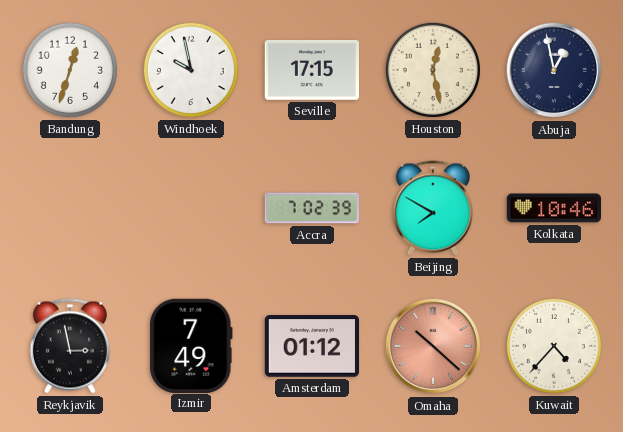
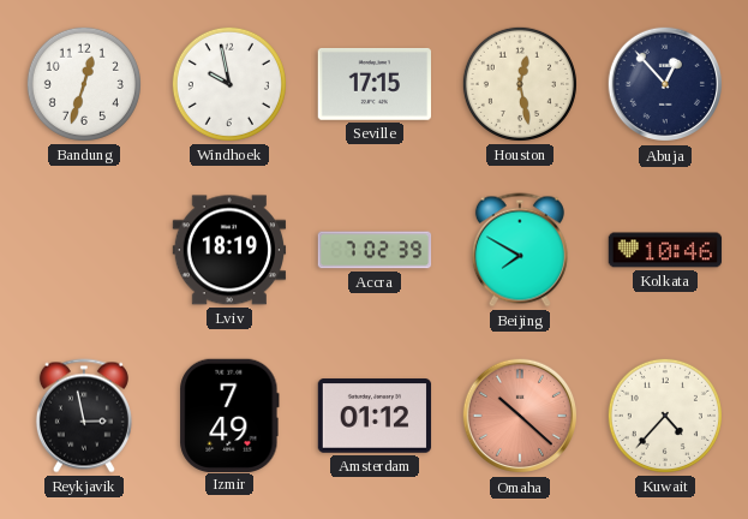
Abuja: 12:58 -> 12:53 (665, 84)
Lviv: none -> 18:19 (229, 250)
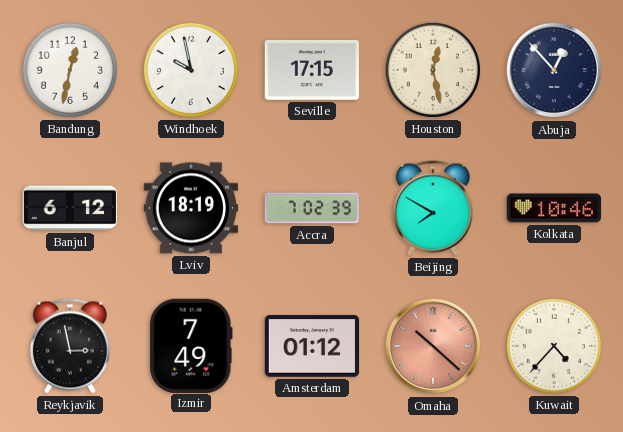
Bandung: 12:33 -> 12:32 (70, 70)
Banjul: none -> 6:12 (69, 208)
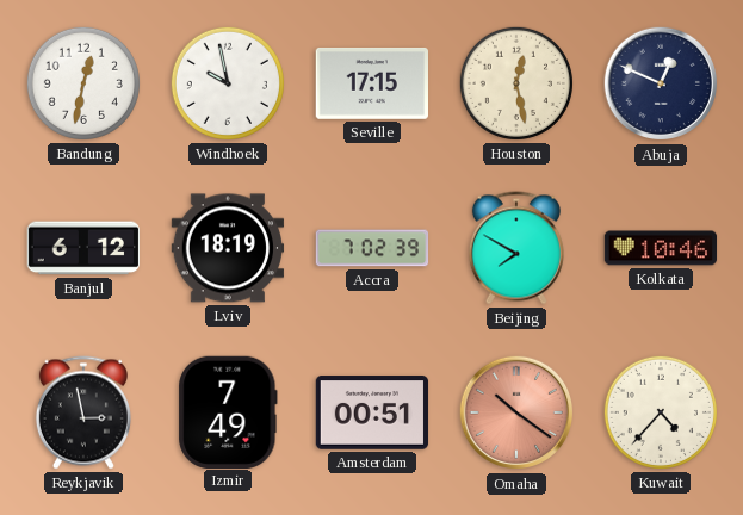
Abuja: 12:53 -> 12:49 (661, 83)
Amsterdam: 01:12 -> 00:51 (372, 412)
Omaha: 10:22 -> 10:21 (516, 412)
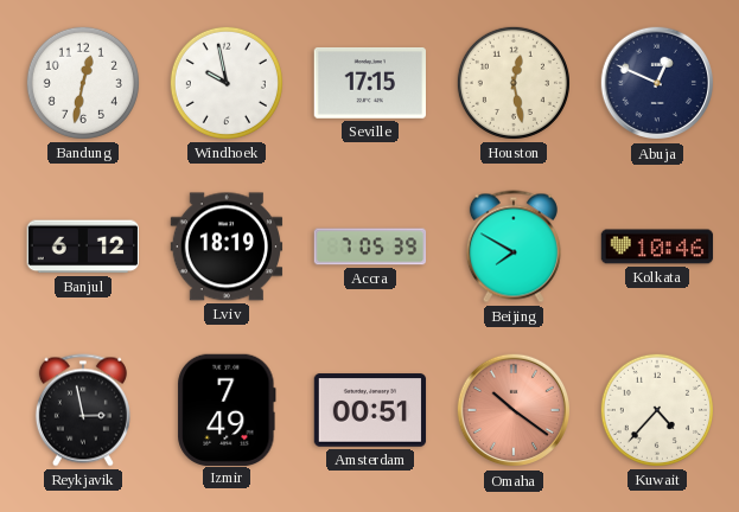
Accra: 7:02 -> 7:05 (370, 247)
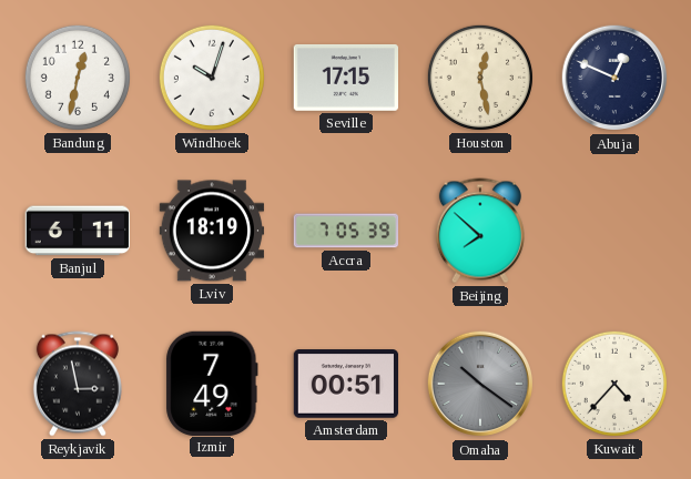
Windhoek: 9:58 -> 10:03 (212, 78)
Banjul: 6:12 -> 6:11 (77, 231)
Beijing: 7:50 -> 7:52 (480, 231)
Kolkata: 10:46 -> none (657, 247)
Omaha dial: salmon -> grey (480, 384)
